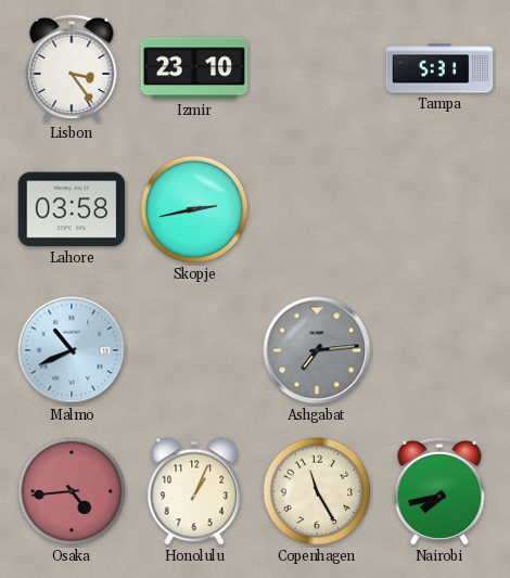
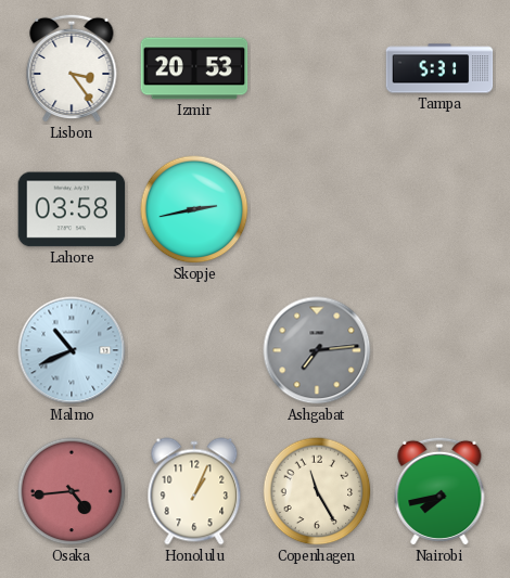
Izmir: 23:10 -> 20:53 (194, 68)
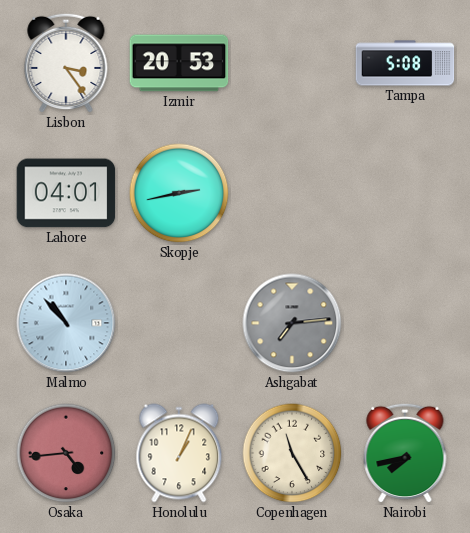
Tampa: 5:31 -> 5:08 (405, 63)
Lahore: 03:58 -> 04:01 (66, 193)
Malmo: 10:41 -> 10:53 (66, 323)
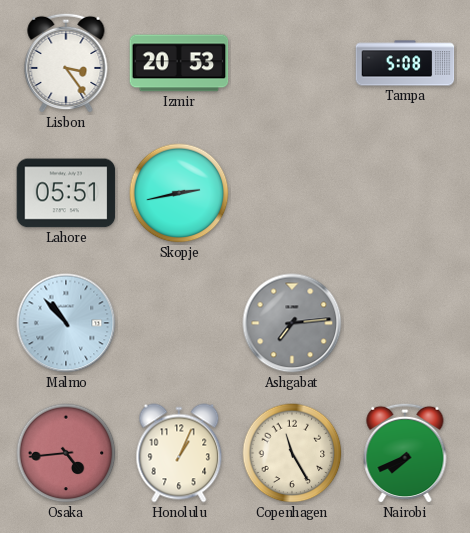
Lahore: 04:01 -> 05:51 (66, 193)
Nairobi: 7:43 -> 7:41 (405, 453)
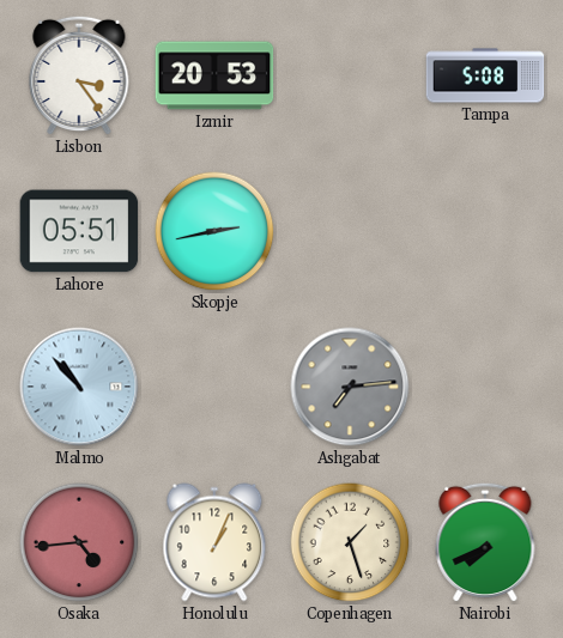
Copenhagen: 11:25 -> 1:27 (350, 542)
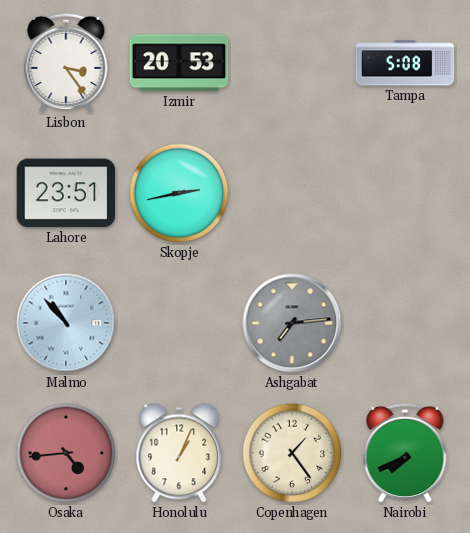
Lahore: 05:51 -> 23:51 (66, 193)
Copenhagen: 1:27 -> 1:24 (292, 453)
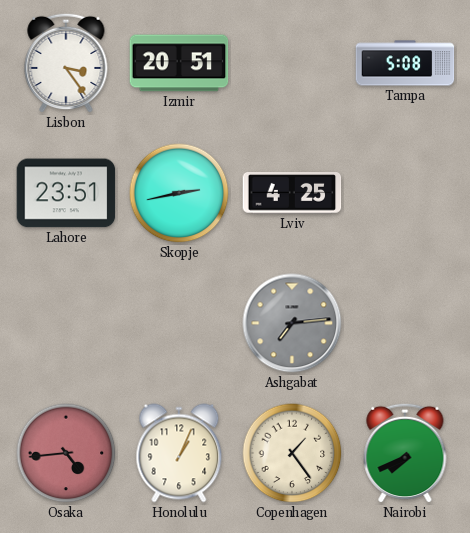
Izmir: 20:53 -> 20:51 (179, 63)
Lviv: none -> 4:25 (292, 193)
Malmo: 10:53 -> none (66, 323)
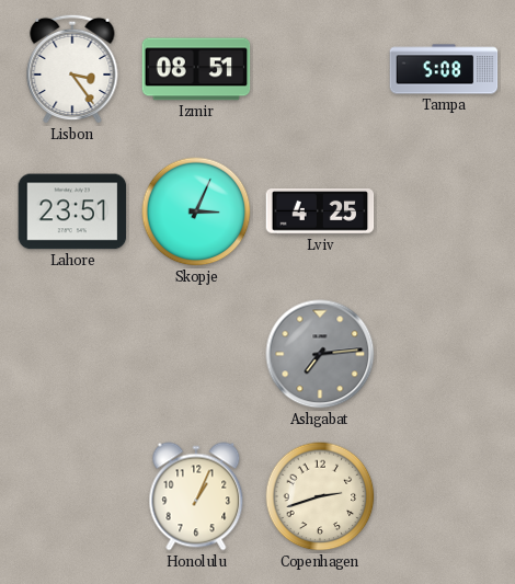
Izmir: 20:51 -> 08:51 (196, 69)
Skopje: 2:43 -> 3:04 (196, 211)
Osaka: 4:44 -> none (66, 453)
Copenhagen: 1:24 -> 2:42 (320, 496)
Nairobi: 7:41 -> none (405, 453)
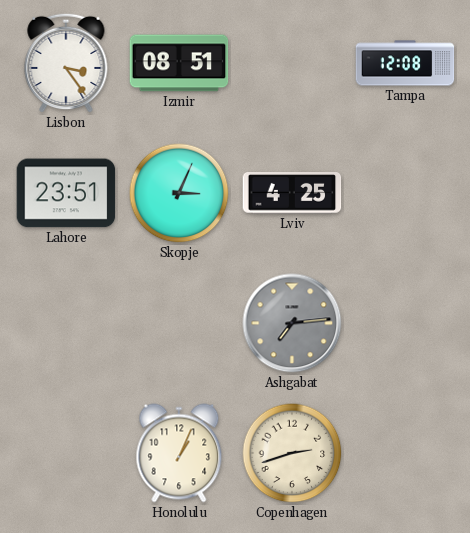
Tampa: 5:08 -> 12:08 (405, 63)
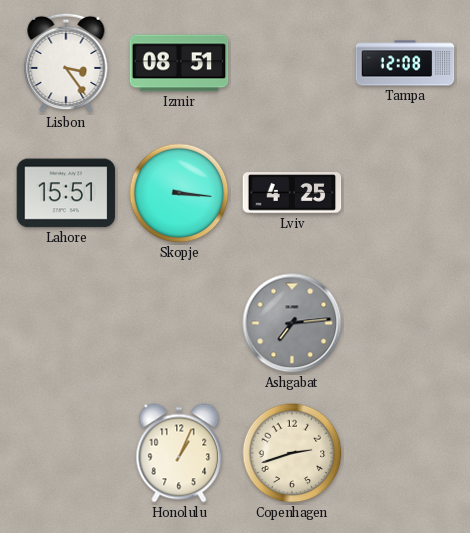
Lahore: 23:51 -> 15:51 (66, 193)
Skopje: 3:04 -> 3:16 (179, 193)
